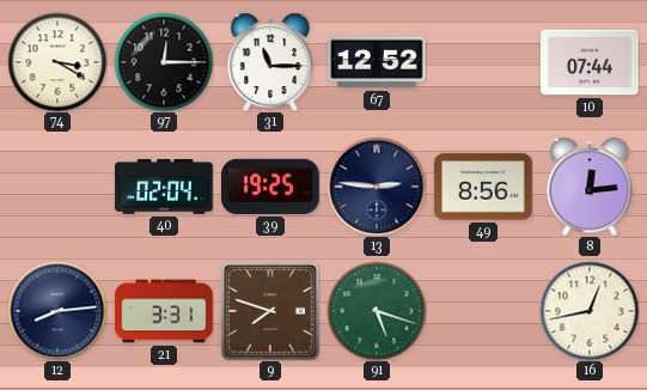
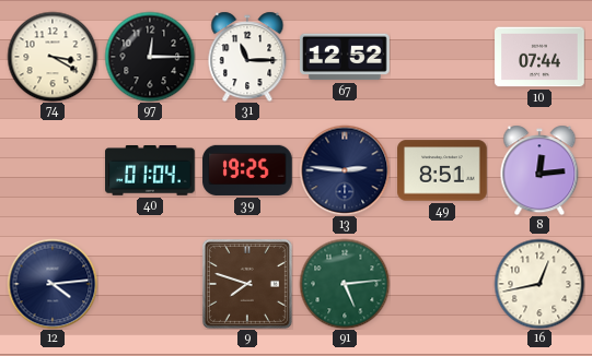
40: 02:04 -> 01:04 (150, 171)
49: 8:56 -> 8:51 (442, 170)
12: 8:14 -> 4:14 (53, 284)
21: 3:31 -> none (164, 311)
91: 5:18 -> 5:14 (345, 284)
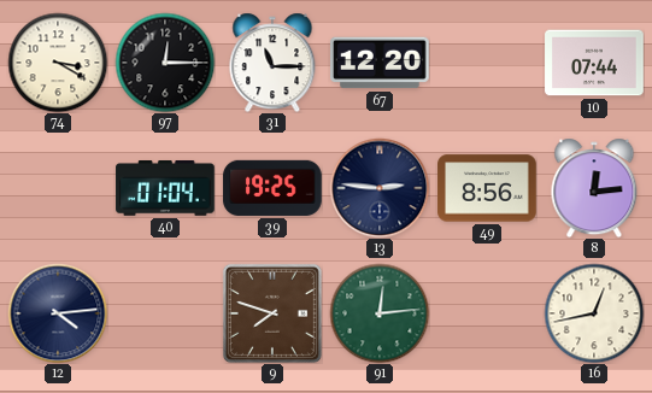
67: 12:52 -> 12:20 (381, 63)
49: 8:51 -> 8:56 (487, 188)
91: 5:14 -> 12:14 (380, 313)
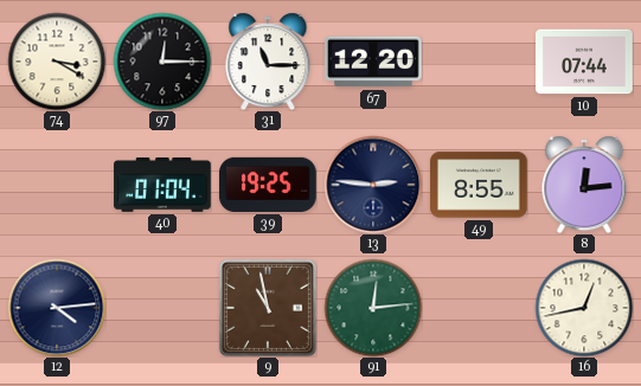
49: 8:56 -> 8:55 (479, 185)
9: 7:48 -> 10:58 (268, 308)
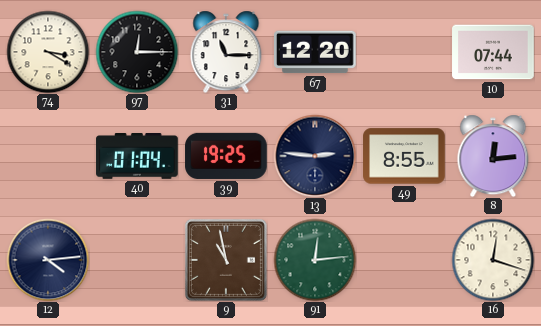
16: 12:43 -> 12:18 (493, 260)
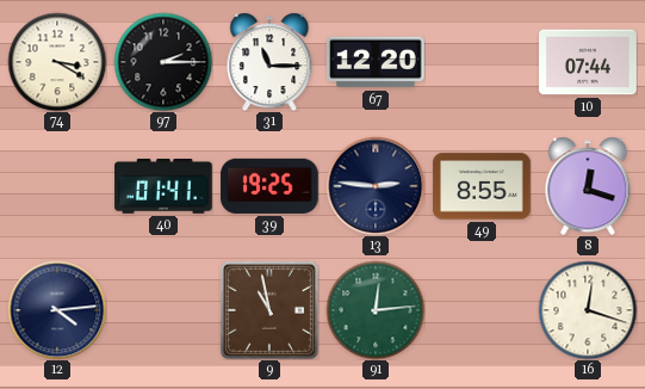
97: 12:15 -> 2:15 (163, 62)
40: 01:04 -> 01:41 (163, 187)
8: 12:14 -> 12:18 (588, 186)
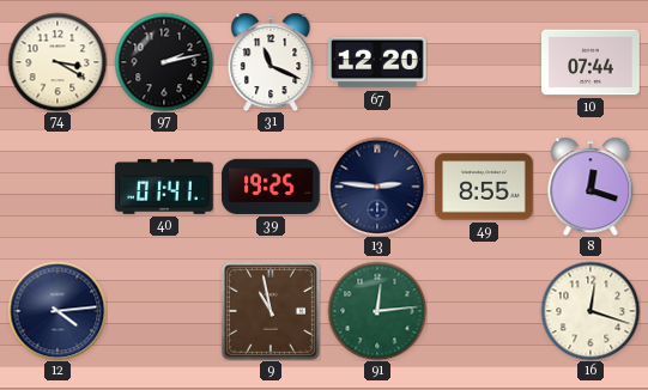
97: 2:15 -> 2:13 (164, 62)
31: 11:15 -> 11:19 (271, 62)
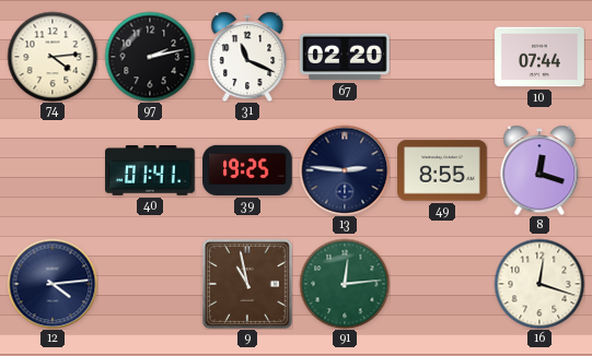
74: 3:20 -> 4:14 (53, 57)
67: 12:20 -> 02:20 (346, 57)
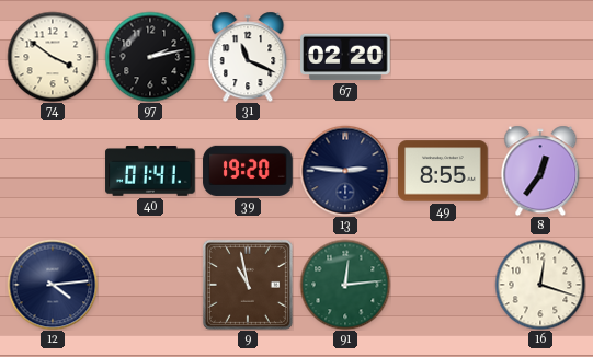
74: 4:14 -> 3:51 (53, 57)
10: 07:44 -> none (539, 57)
39: 19:25 -> 19:20 (248, 171)
8: 12:18 -> 12:36 (540, 171)
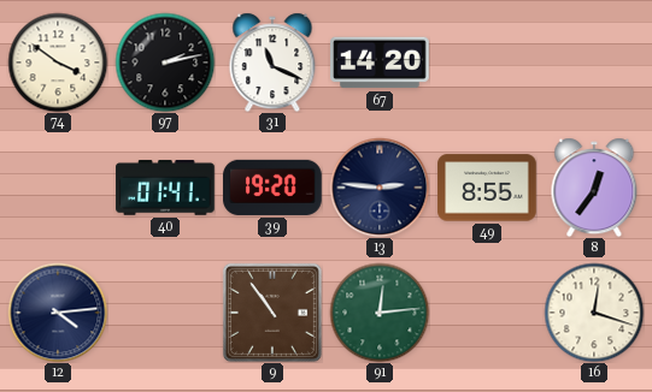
67: 02:20 -> 14:20 (381, 63)
9: 10:58 -> 10:54 (272, 313)
